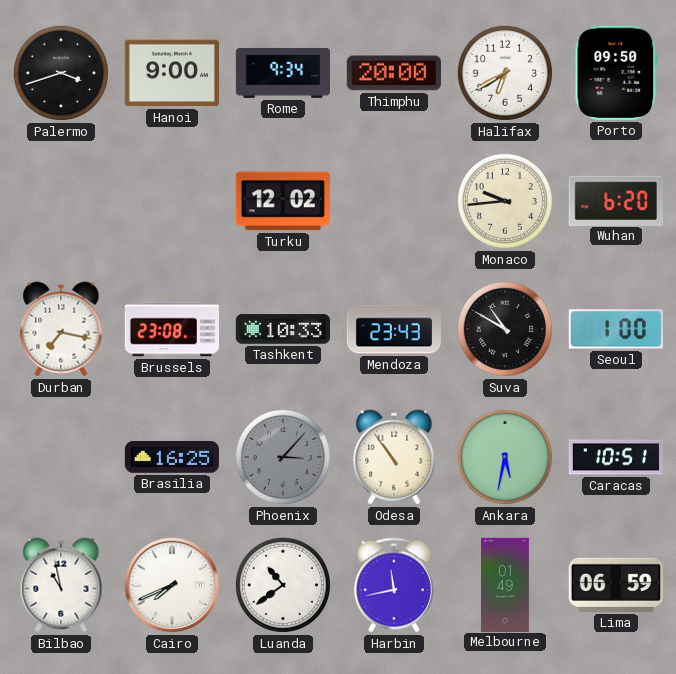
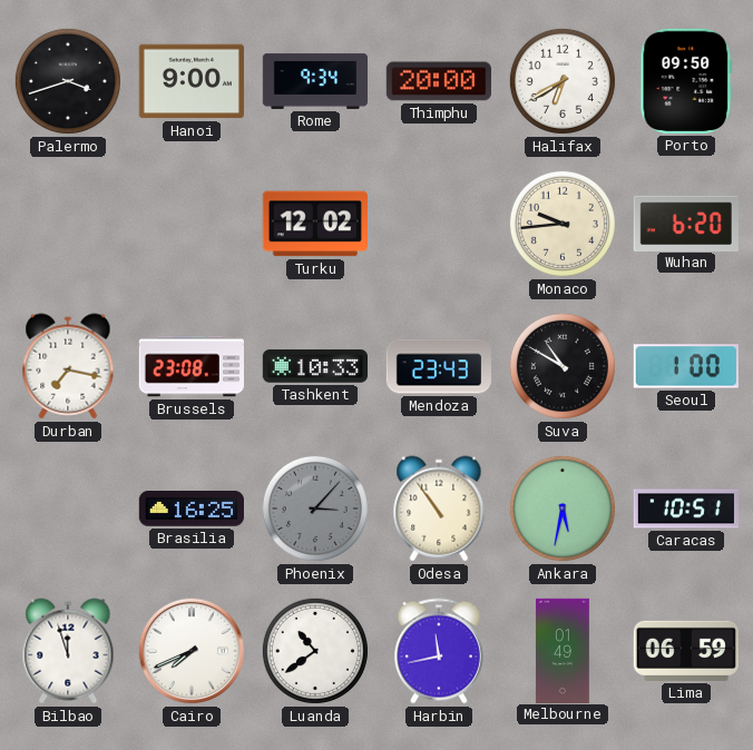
Bilbao: 10:58 -> 11:57 (68, 651)
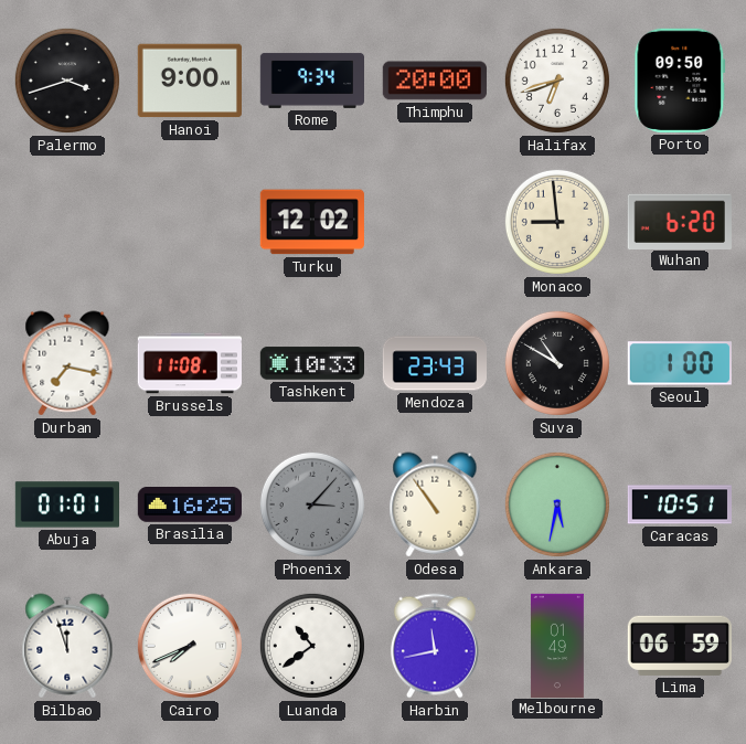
Halifax: 6:40 -> 6:42 (557, 81)
Monaco: 9:44 -> 8:59 (557, 222)
Brussels: 23:08 -> 11:08 (189, 363)
Abuja: none -> 01:01 (66, 504)
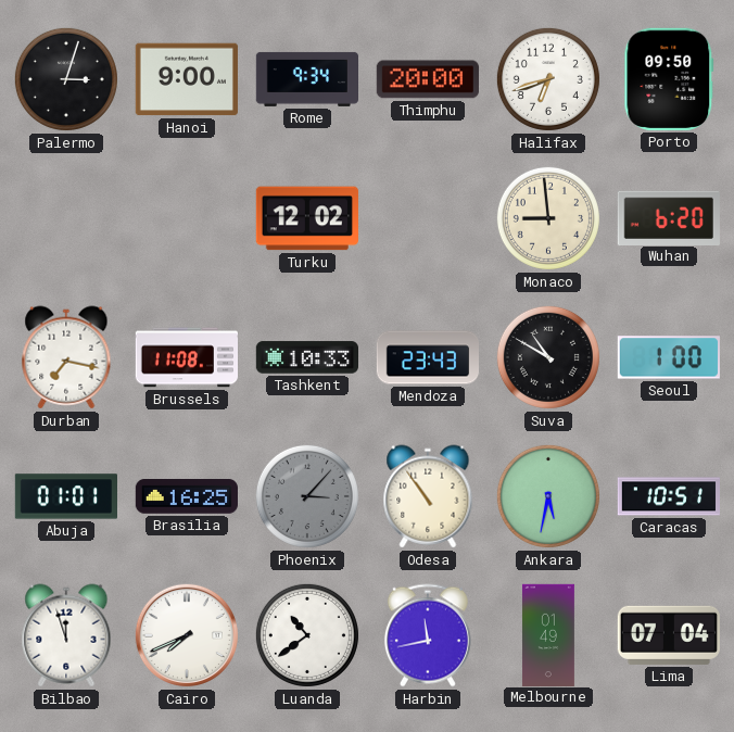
Palermo: 3:42 -> 3:03 (66, 79)
Lima: 06:59 -> 07:04 (669, 635)
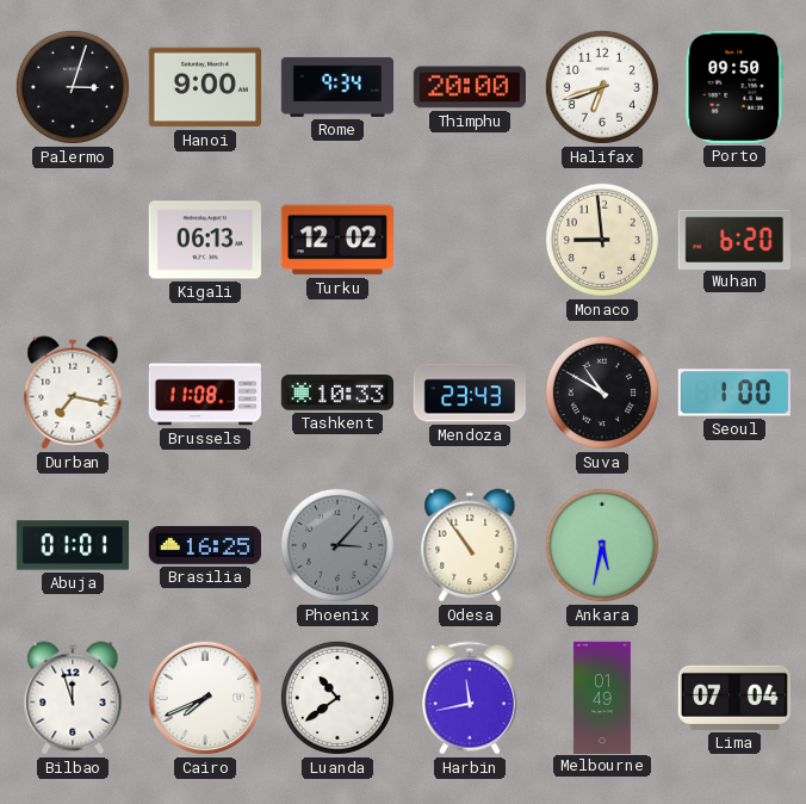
Kigali: none -> 06:13 (205, 240)
Caracas: 10:51 -> none (668, 496)
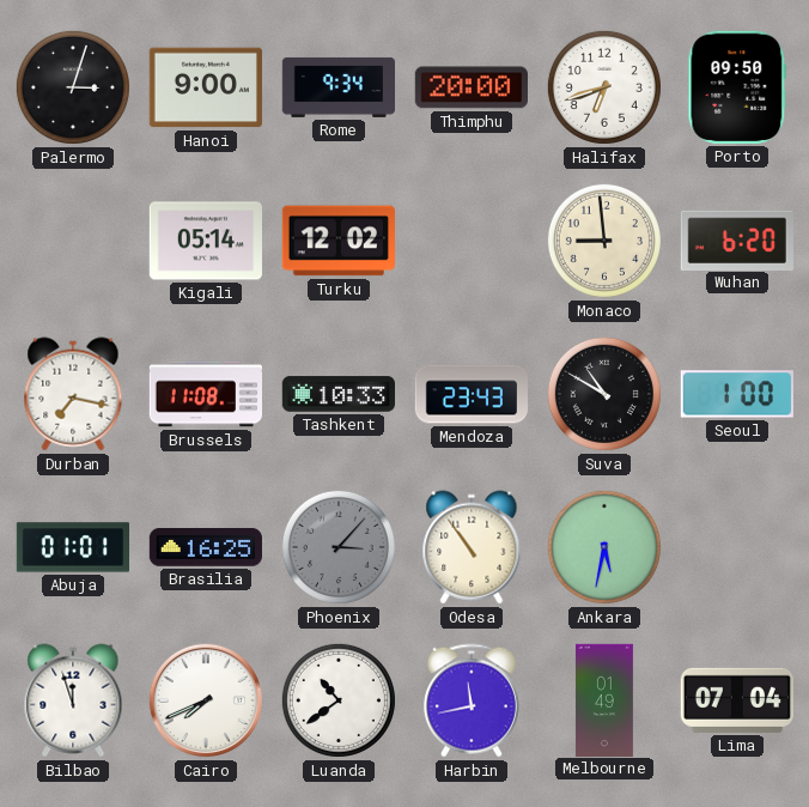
Kigali: 06:13 -> 05:14 (206, 241)
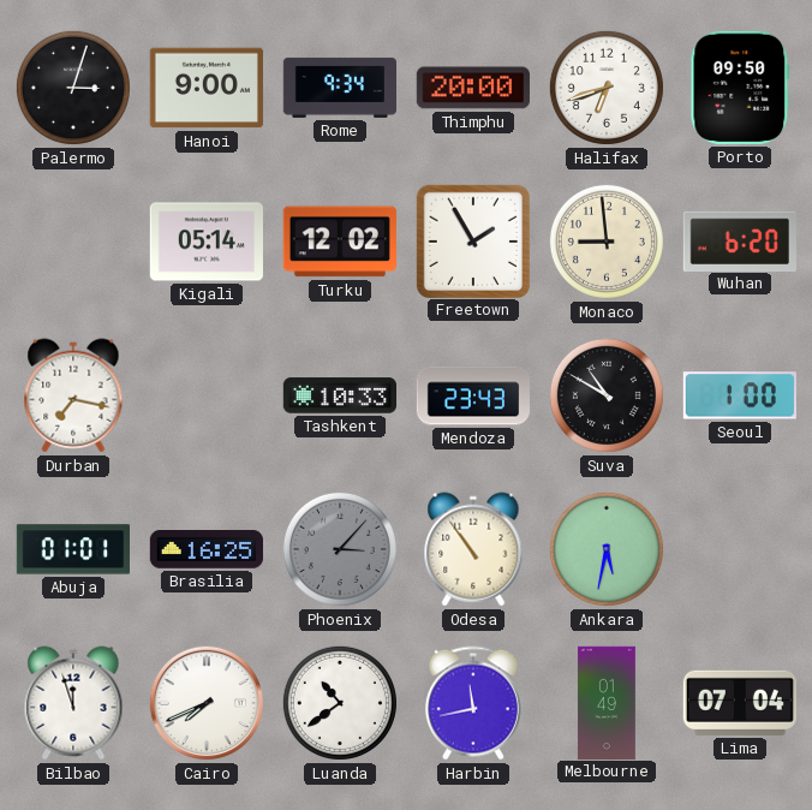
Freetown: none -> 1:55 (472, 240)
Brussels: 11:08 -> none (205, 394)
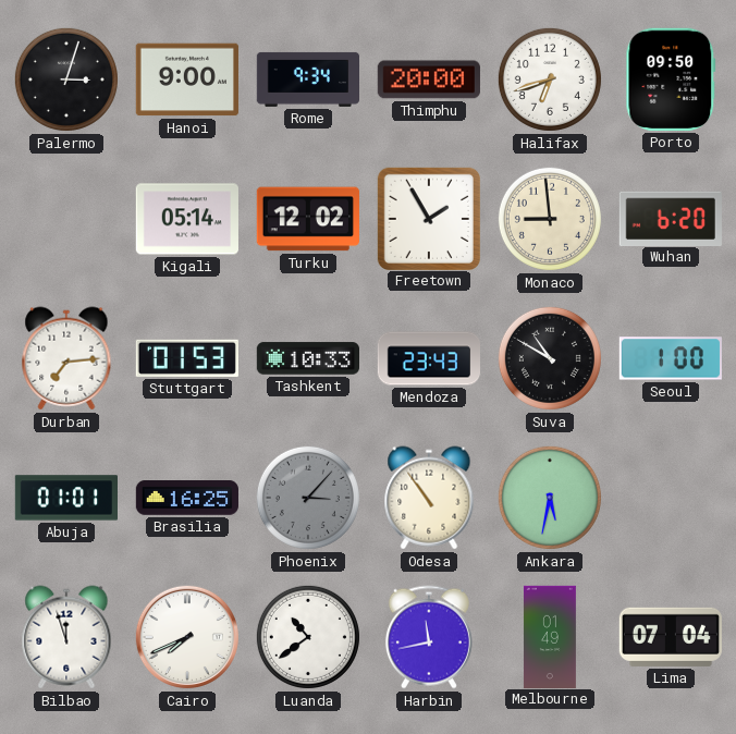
Durban: 7:17 -> 7:14 (66, 358)
Stuttgart: none -> 01:53 (187, 358)
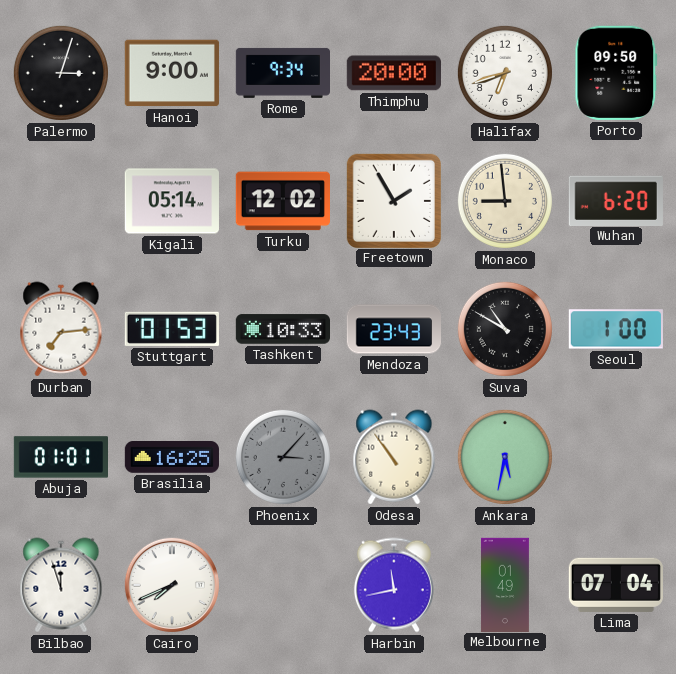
Luanda: 10:39 -> none (308, 637)
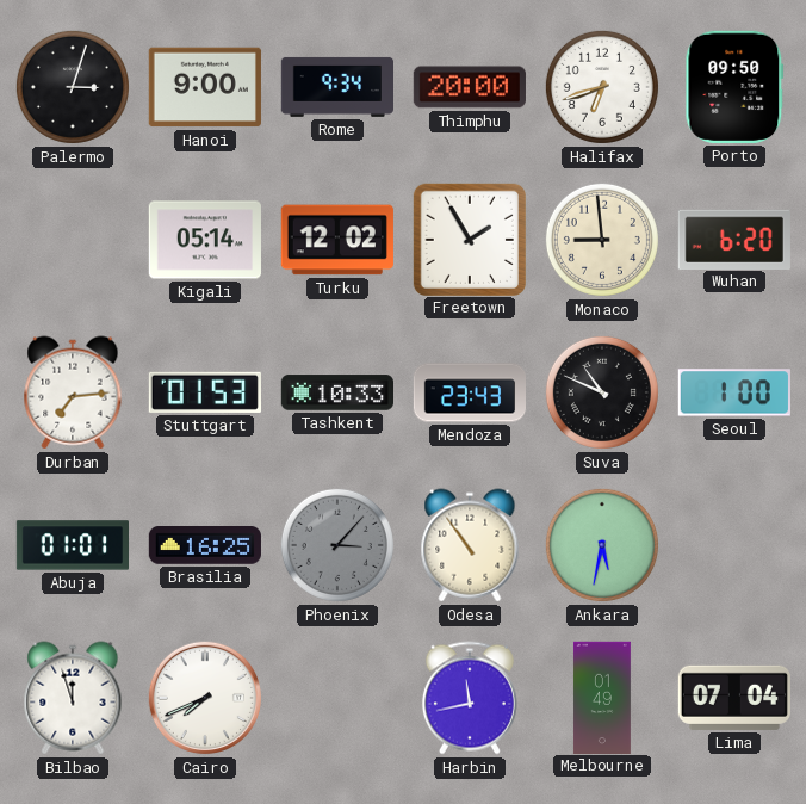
Suva: 10:50 -> 10:49 (602, 392)
